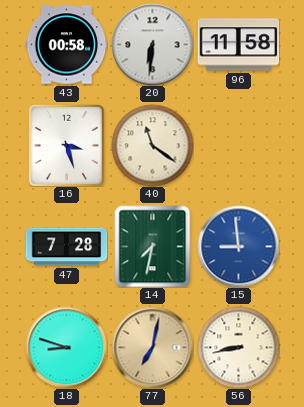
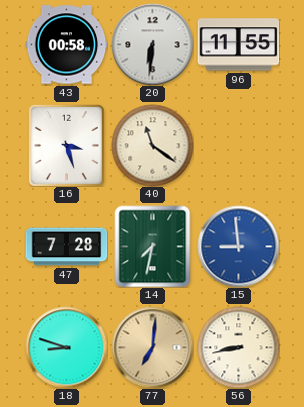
96: 11:58 -> 11:55 (238, 45)
77: 7:02 -> 7:01 (152, 347)
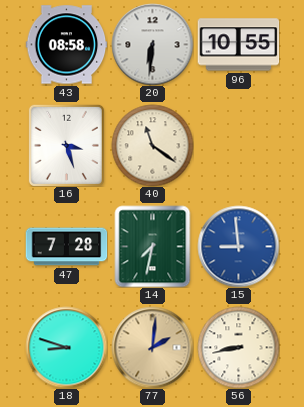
43: 00:58 -> 08:58 (66, 45)
96: 11:55 -> 10:55 (238, 45)
77: 7:01 -> 2:01 (152, 347)
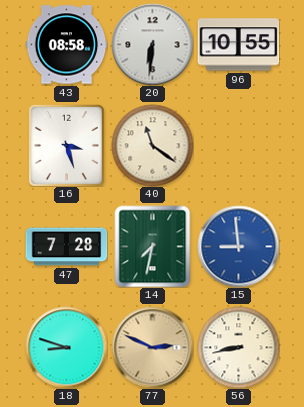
77: 2:01 -> 2:49 (152, 347)
